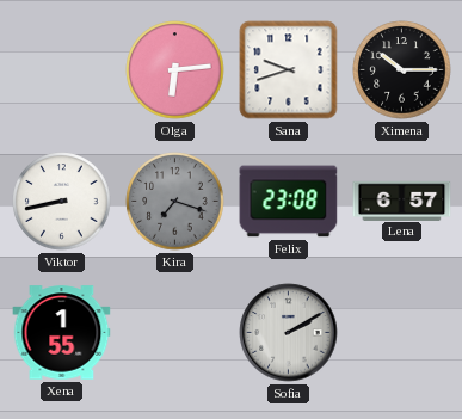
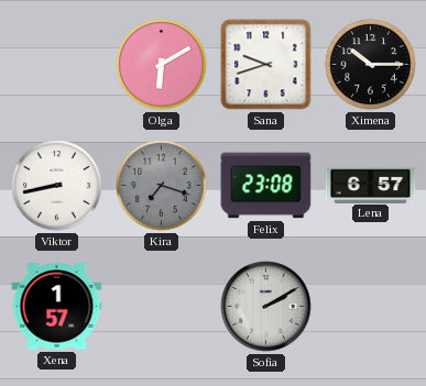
Olga: 6:14 -> 6:10 (162, 65)
Xena: 1:55 -> 1:57 (57, 307)
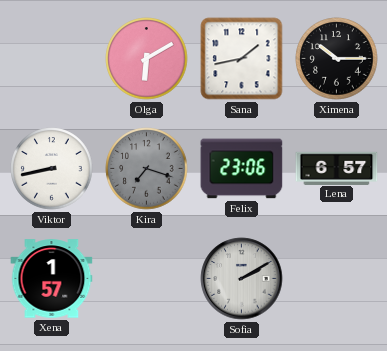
Sana: 9:42 -> 1:43 (242, 59)
Felix: 23:08 -> 23:06 (242, 169)
